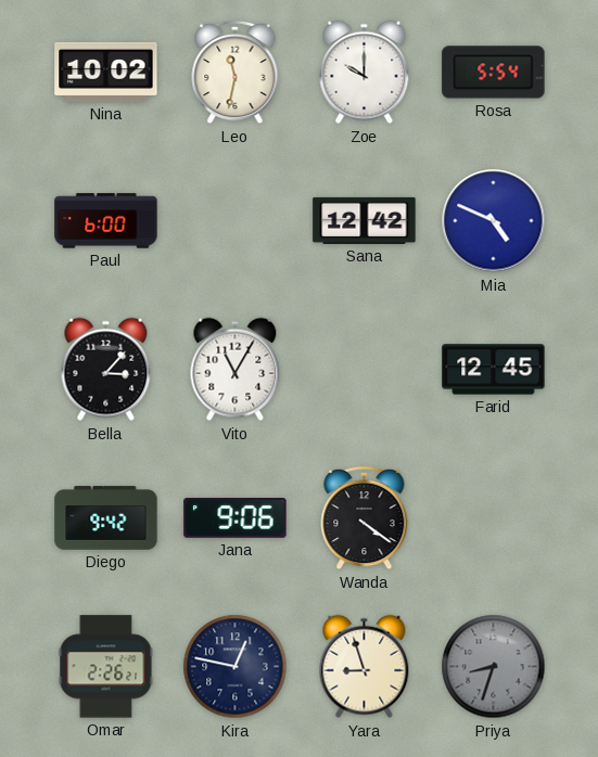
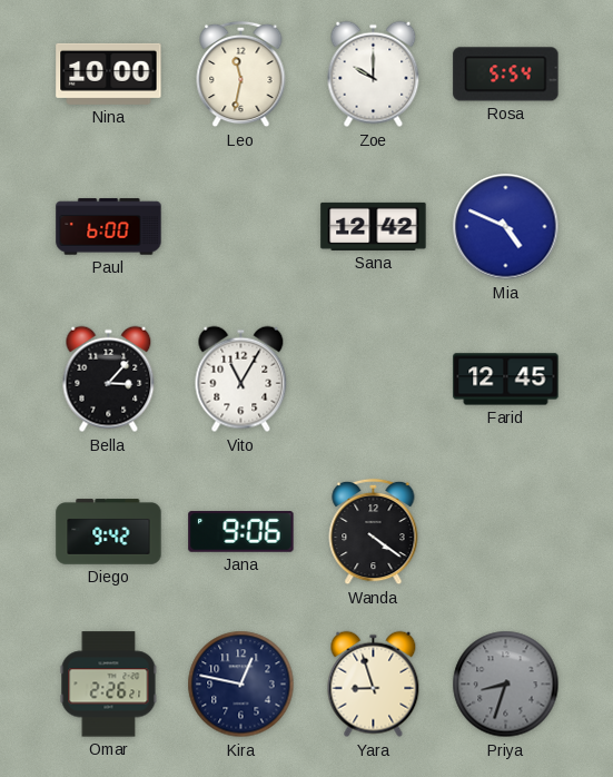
Nina: 10:02 -> 10:00 (109, 73)
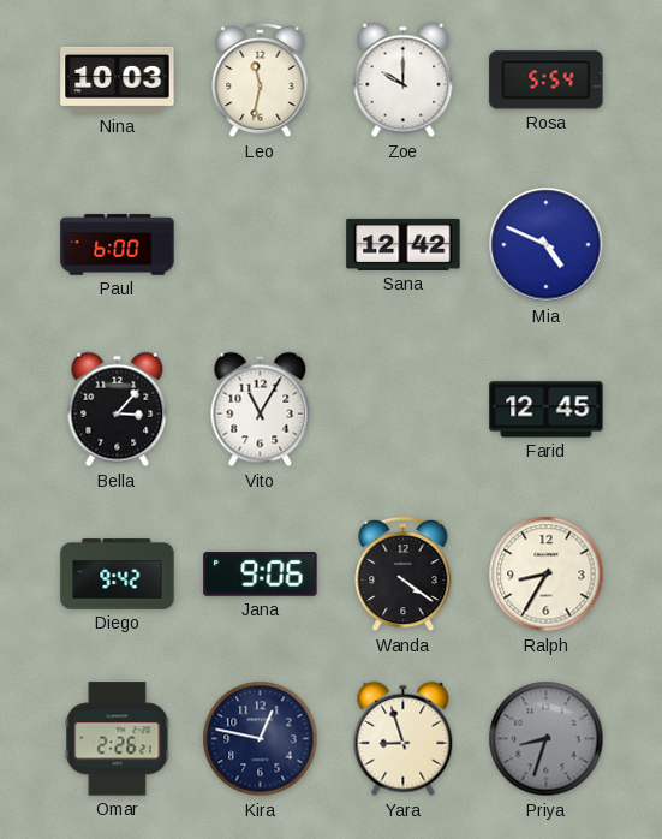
Nina: 10:00 -> 10:03 (118, 79)
Ralph: none -> 8:35 (547, 575)
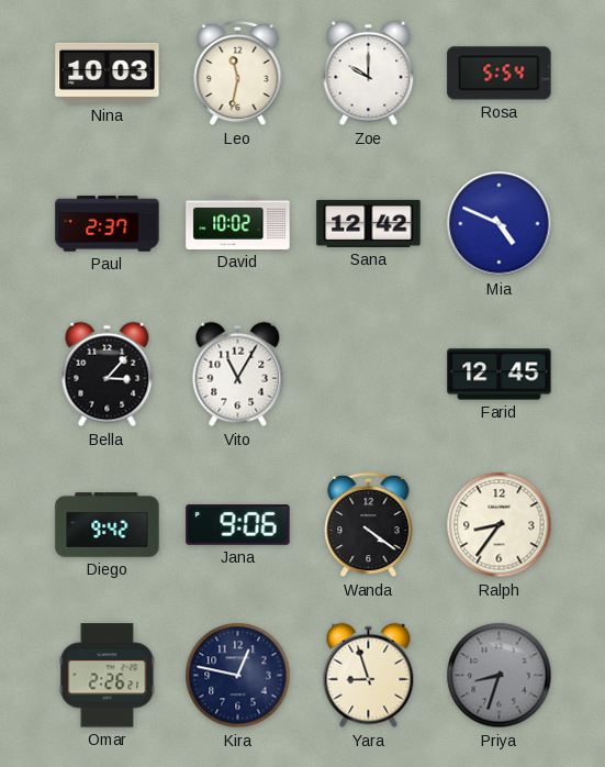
Paul: 6:00 -> 2:37 (108, 224)
David: none -> 10:02 (238, 223)
Ralph: 8:35 -> 8:36 (500, 525)
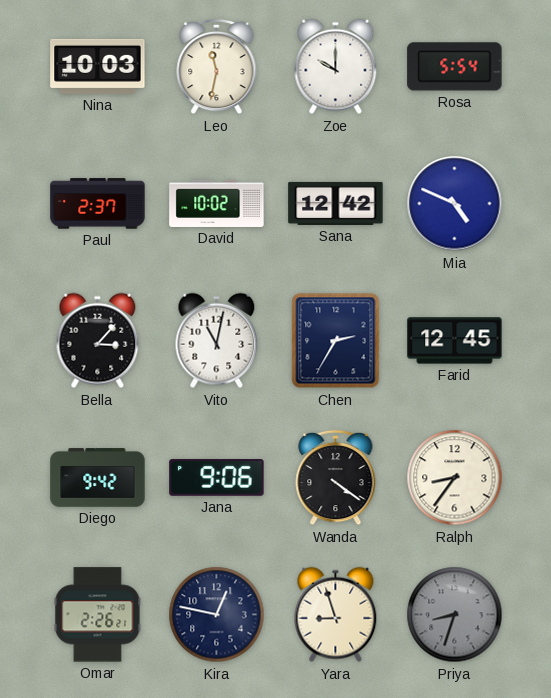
Vito: 11:05 -> 11:02 (217, 341)
Chen: none -> 2:35 (336, 341)
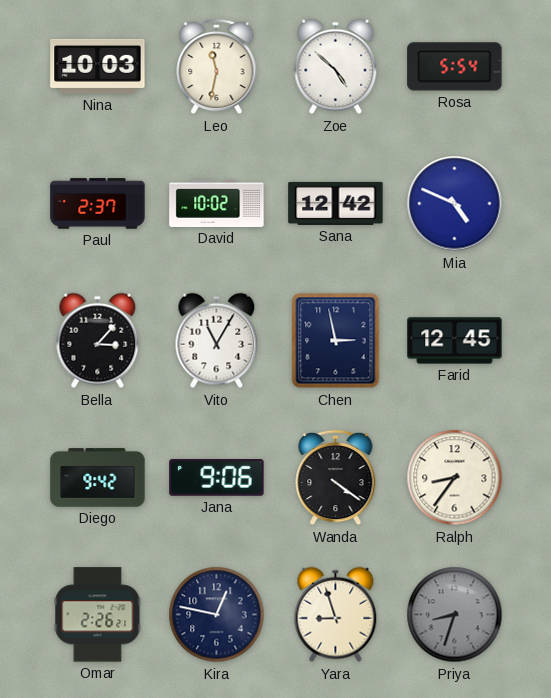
Zoe: 10:00 -> 4:52 (336, 67)
Vito: 11:02 -> 11:05 (217, 341)
Chen: 2:35 -> 2:58 (336, 341)
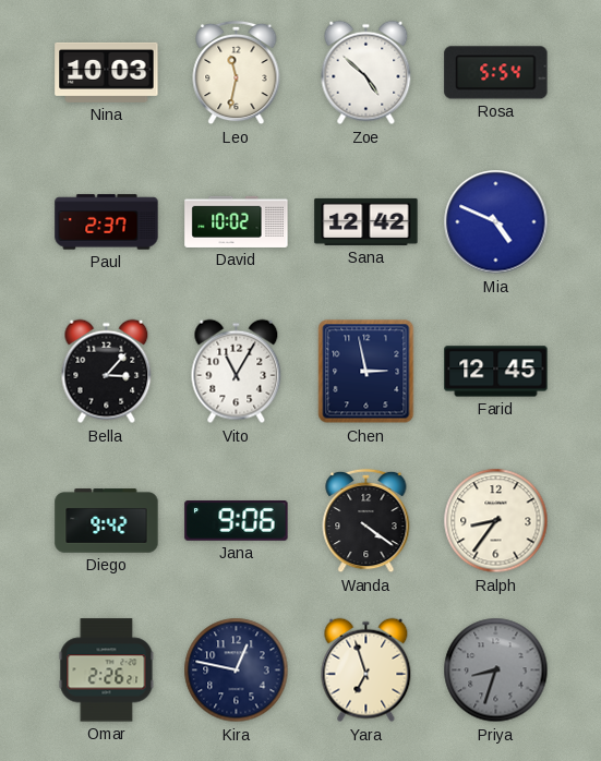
Yara: 8:57 -> 6:57 (366, 671)
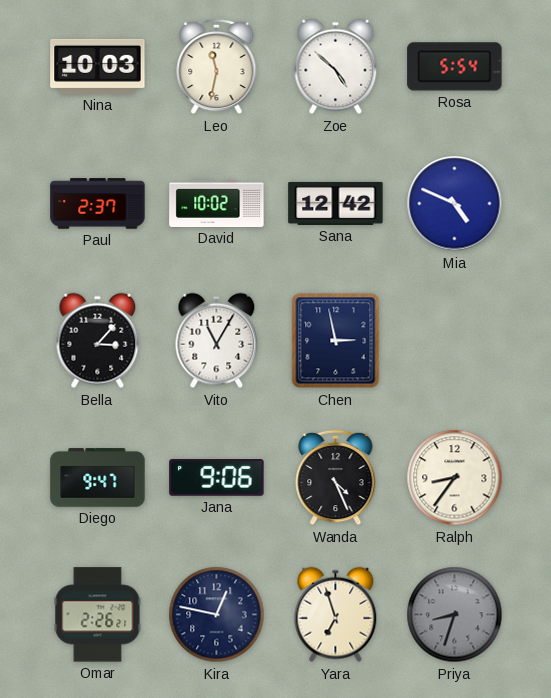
Farid: 12:45 -> none (496, 372)
Diego: 9:42 -> 9:47 (98, 478)
Wanda: 4:21 -> 4:26 (336, 478)
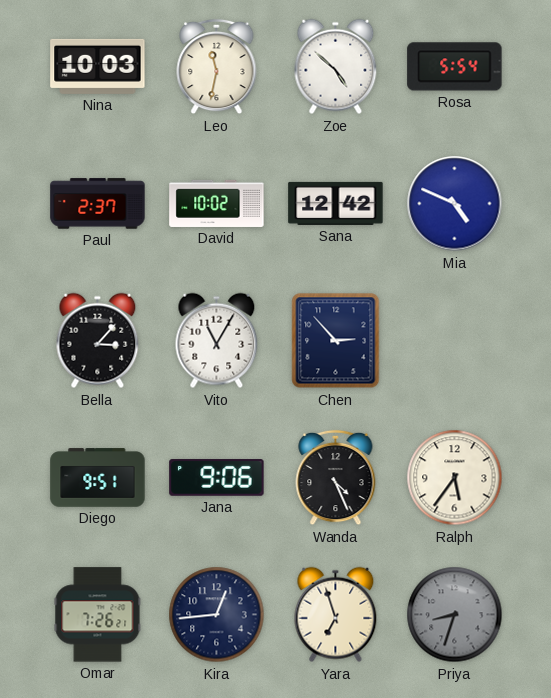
Chen: 2:58 -> 2:53 (336, 341)
Diego: 9:47 -> 9:51 (98, 478)
Ralph: 8:36 -> 5:36 (455, 478)
Omar: 2:26 -> 7:26 (98, 615)
Kira: 12:47 -> 12:44 (217, 615)
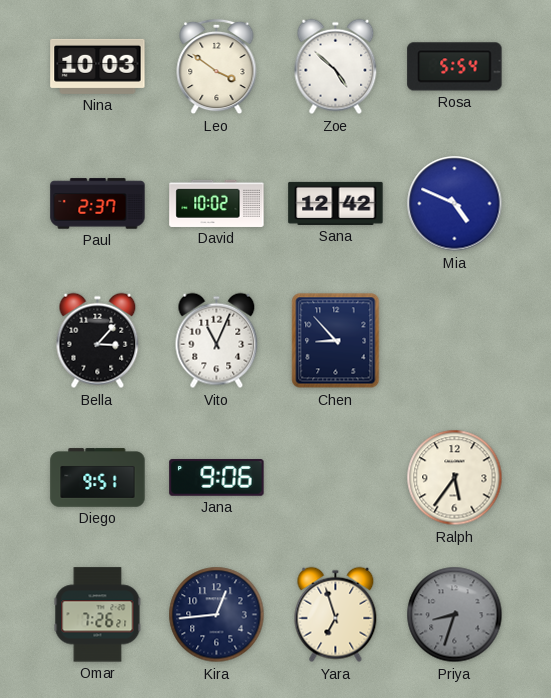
Leo: 11:32 -> 3:51 (217, 67)
Vito: 11:05 -> 11:04 (217, 341)
Chen: 2:53 -> 8:53 (336, 341)
Wanda: 4:26 -> none (336, 478)
